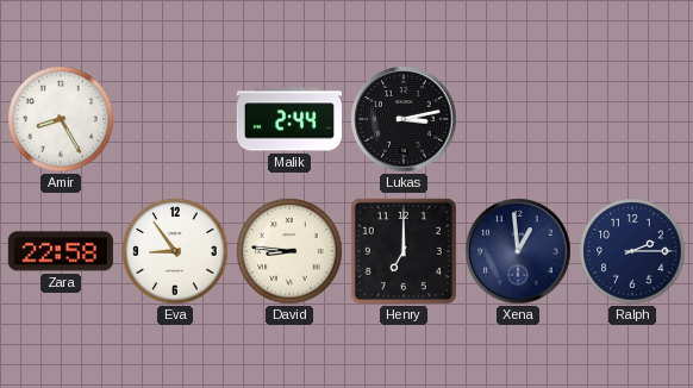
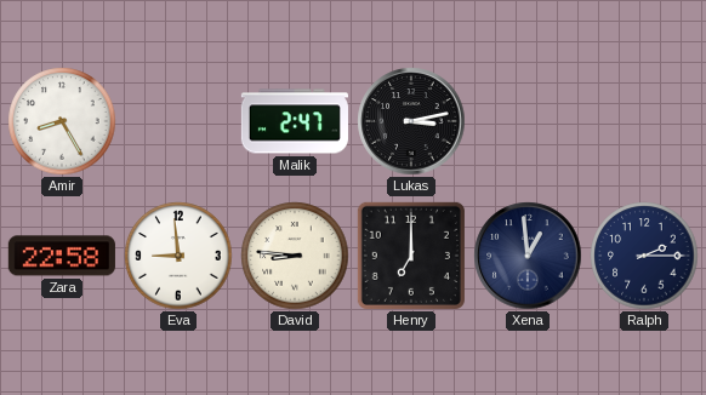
Malik: 2:44 -> 2:47 (295, 121)
Eva: 8:54 -> 8:59 (178, 256)
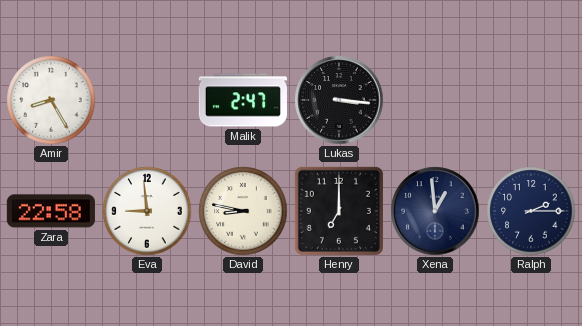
Lukas: 3:13 -> 3:16 (339, 100)
David: 8:46 -> 8:47 (243, 211)
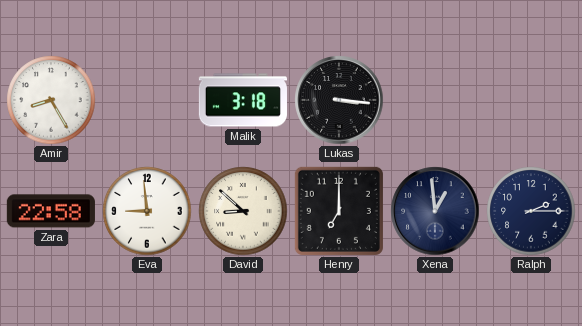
Malik: 2:47 -> 3:18 (243, 100)
David: 8:47 -> 8:52 (243, 211)
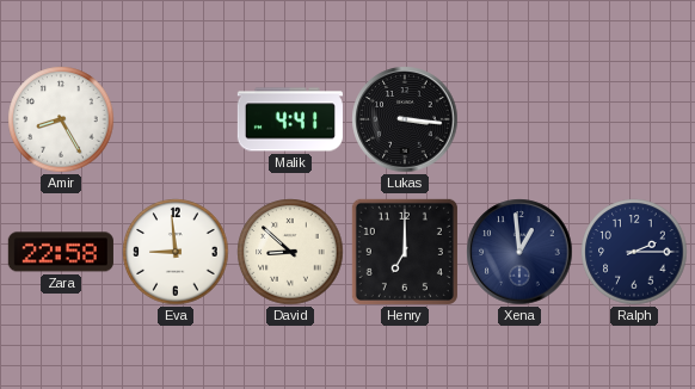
Malik: 3:18 -> 4:41 (290, 119)
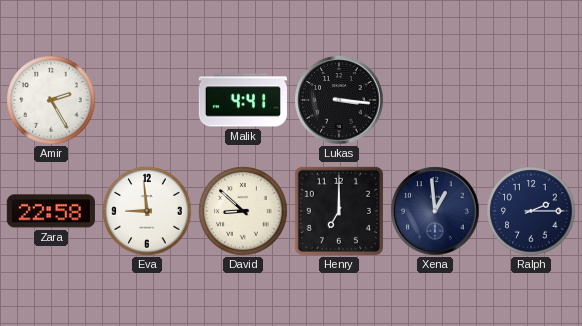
Amir: 8:25 -> 2:25 (51, 100)
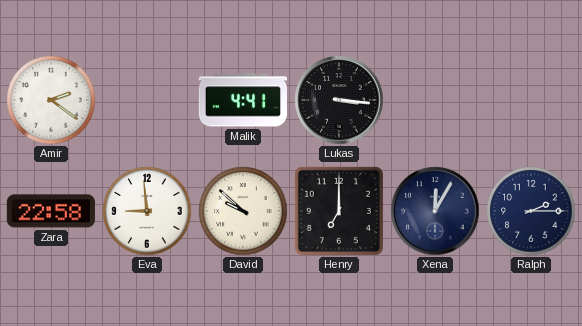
Amir: 2:25 -> 2:21 (51, 100)
David: 8:52 -> 9:52 (243, 211)
Xena: 12:59 -> 12:05 (435, 211)
